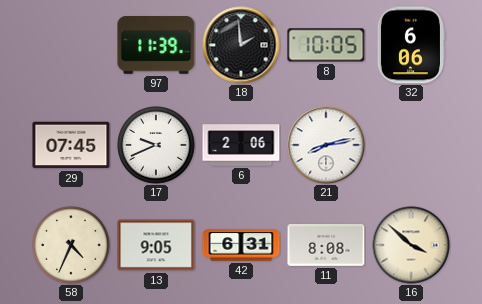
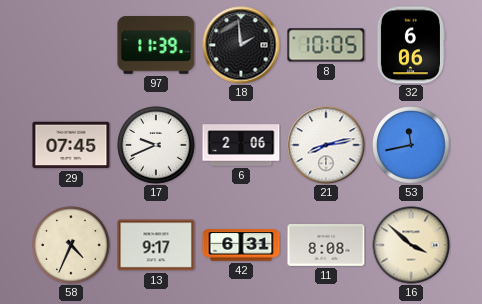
53: none -> 11:43 (411, 145)
13: 9:05 -> 9:17 (156, 245)
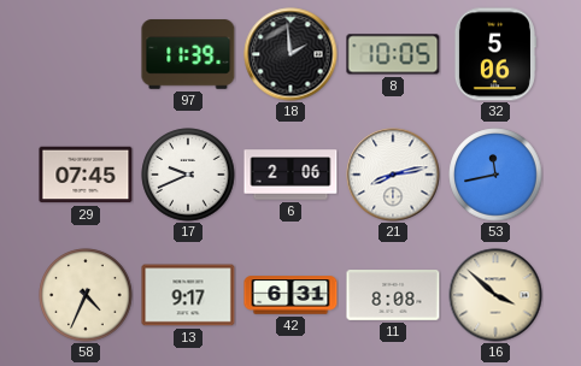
32: 6:06 -> 5:06 (494, 54)
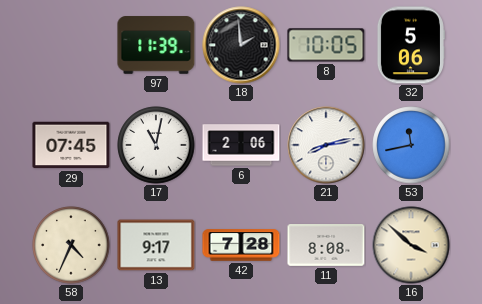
17: 9:41 -> 11:02 (156, 145)
42: 6:31 -> 7:28 (241, 245)
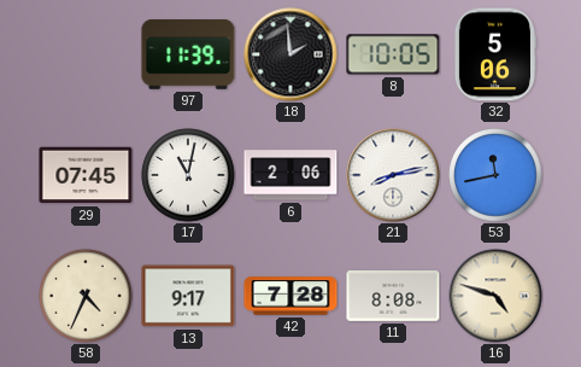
16: 3:52 -> 4:48 (495, 296)
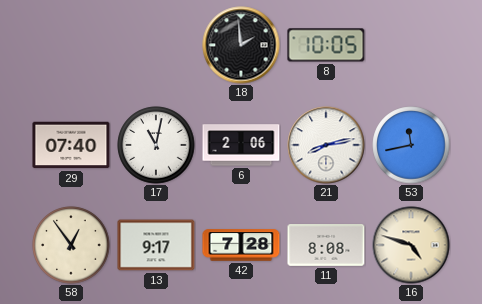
97: 11:39 -> none (188, 54)
32: 5:06 -> none (494, 54)
29: 07:45 -> 07:40 (71, 145)
58: 4:34 -> 12:54 (71, 245)
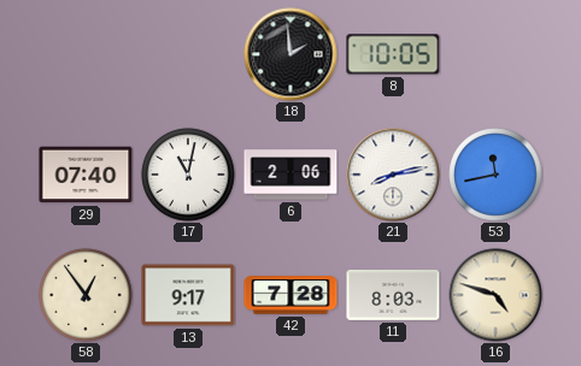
11: 8:08 -> 8:03 (393, 296)
